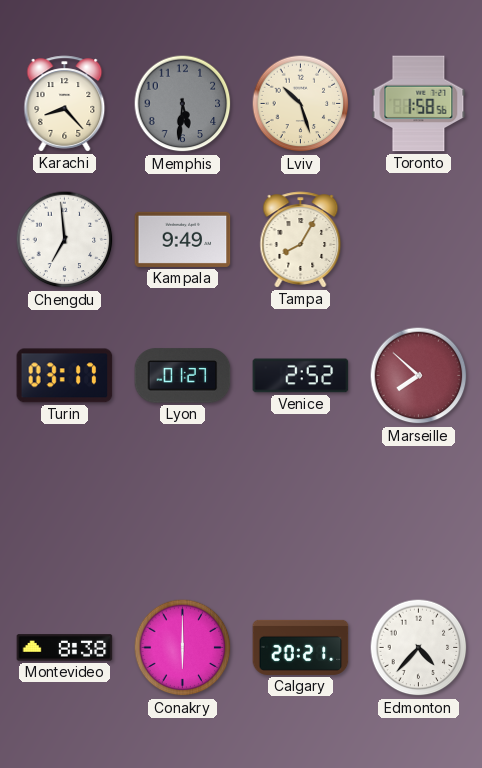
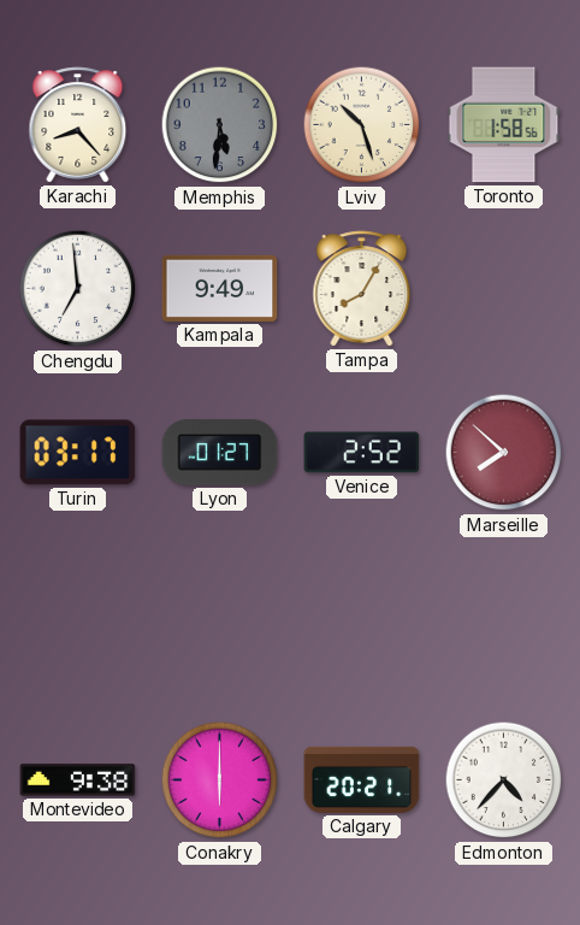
Montevideo: 8:38 -> 9:38 (78, 780)
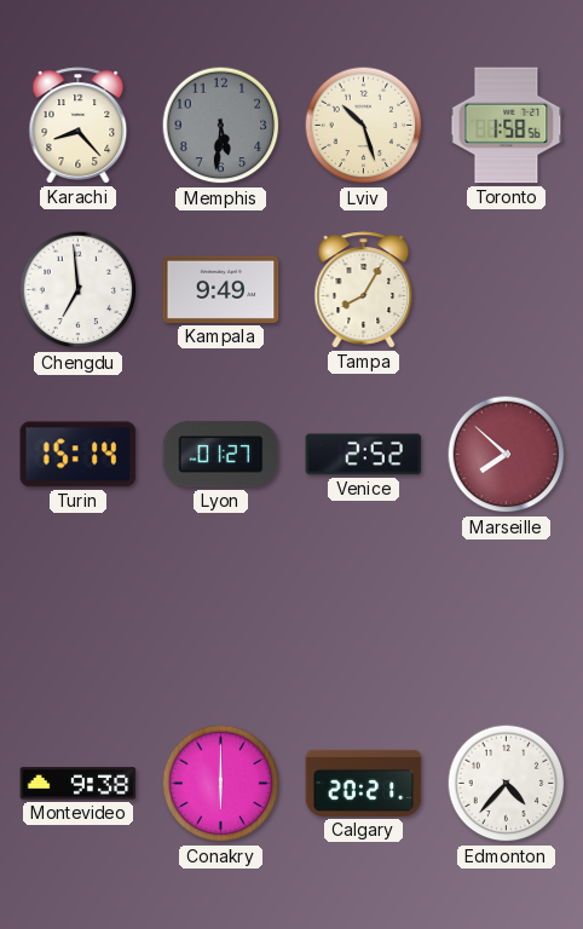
Turin: 03:17 -> 15:14 (79, 455)
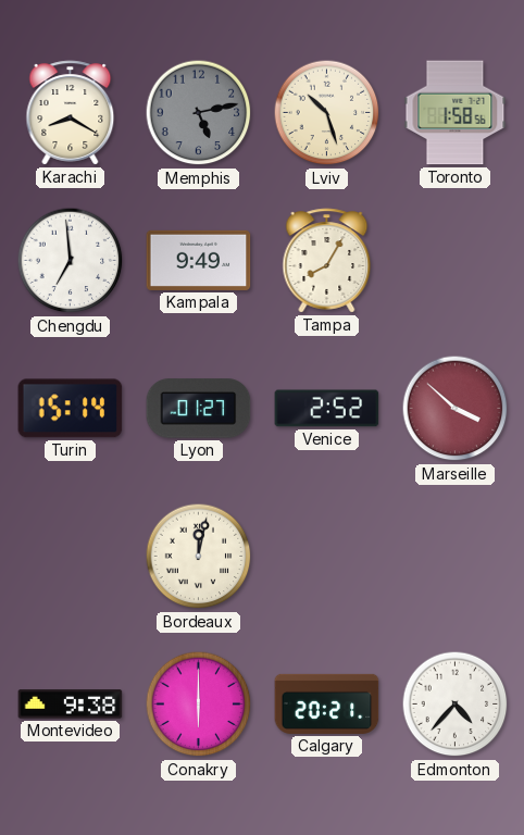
Karachi: 8:23 -> 8:20 (71, 113)
Memphis: 5:31 -> 5:13 (199, 113)
Marseille: 7:52 -> 3:52 (456, 409)
Bordeaux: none -> 12:02 (199, 557)
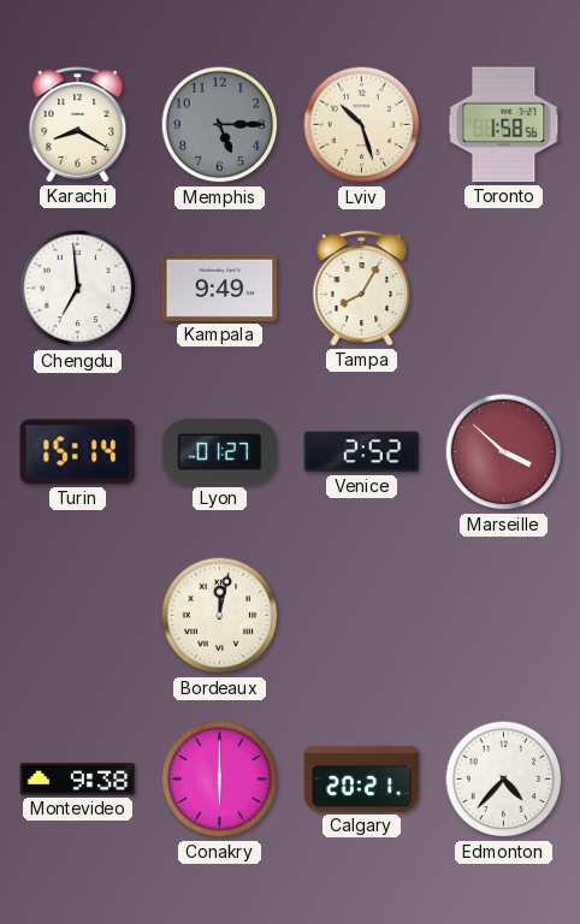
Memphis: 5:13 -> 5:15 (220, 125)
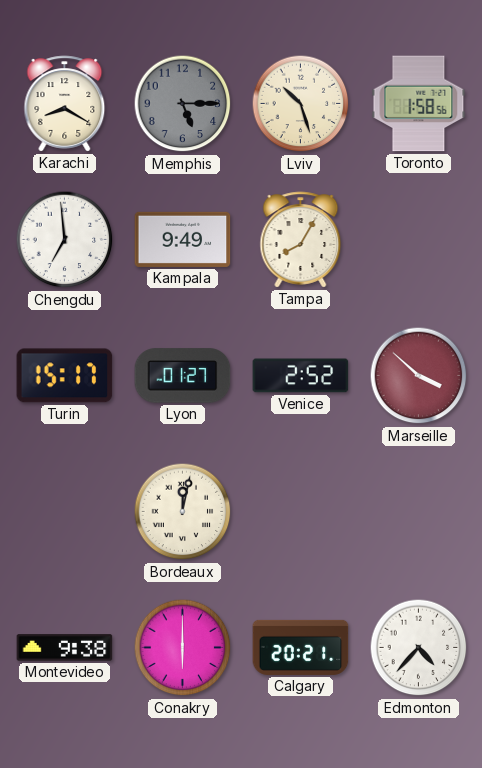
Turin: 15:14 -> 15:17 (65, 376)
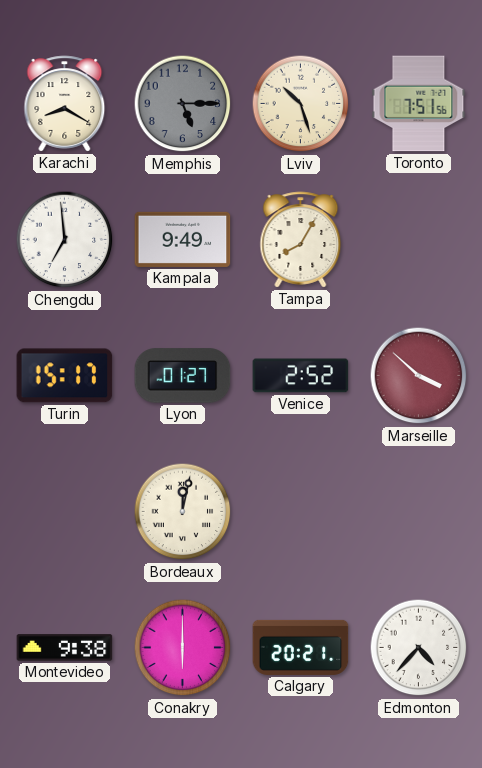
Toronto: 1:58 -> 7:51 (419, 104)
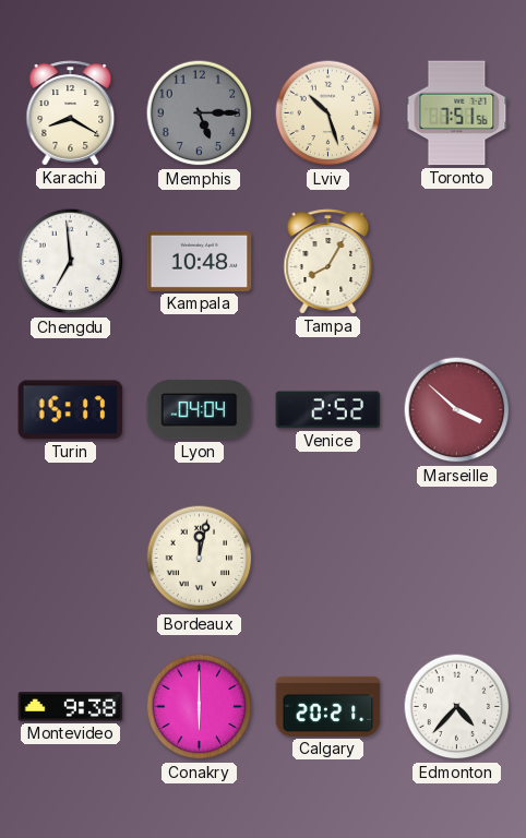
Kampala: 9:49 -> 10:48 (200, 261)
Lyon: 01:27 -> 04:04 (200, 410)
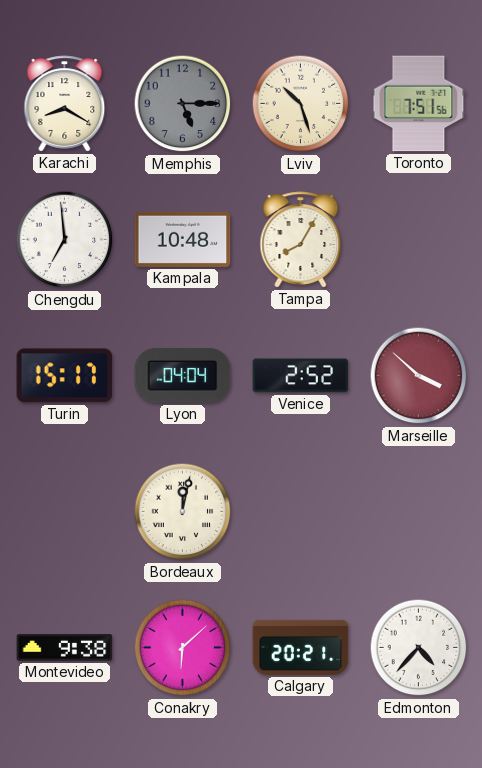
Conakry: 6:00 -> 6:08 (183, 648)
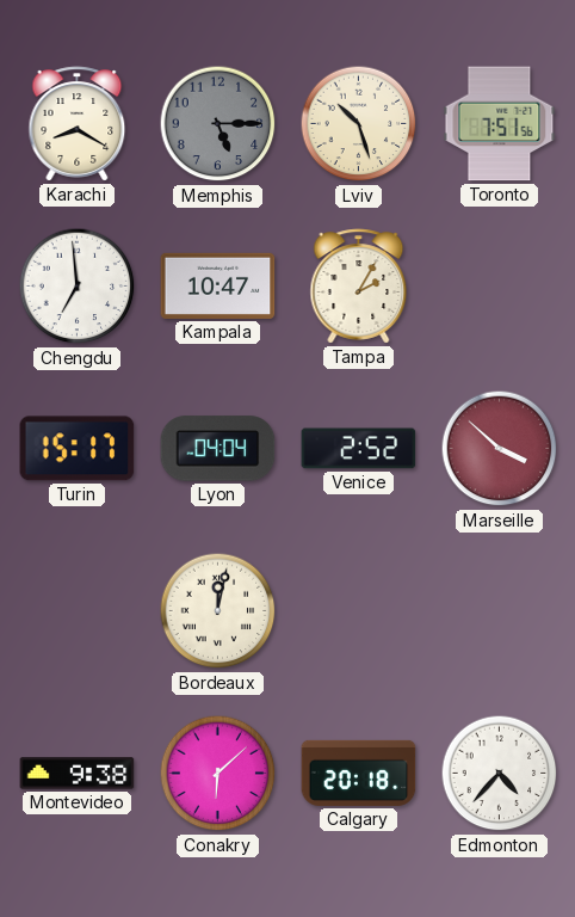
Kampala: 10:48 -> 10:47 (218, 285)
Tampa: 8:05 -> 2:05 (359, 287)
Calgary: 20:21 -> 20:18 (359, 773)
